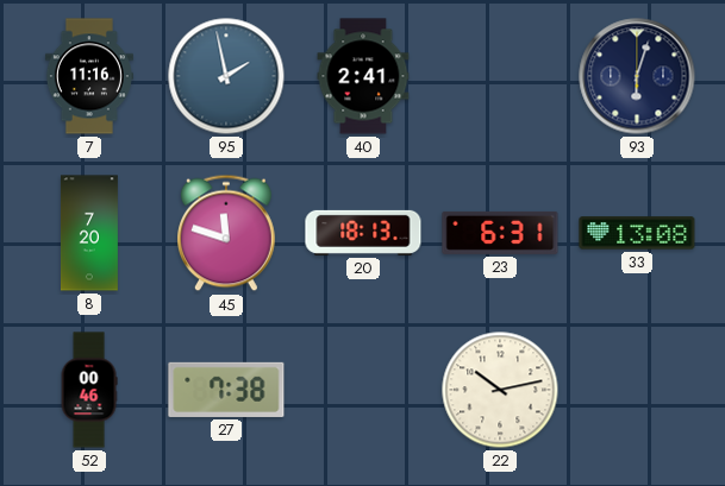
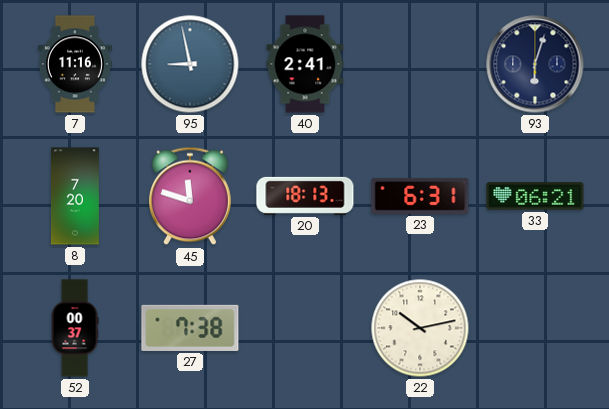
95: 1:58 -> 8:58 (190, 64)
33: 13:08 -> 06:21 (535, 196)
52: 00:46 -> 00:37 (75, 328)
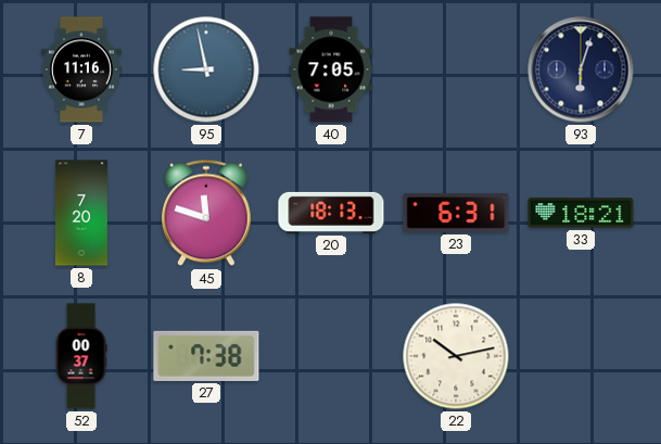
40: 2:41 -> 7:05 (331, 69)
33: 06:21 -> 18:21 (581, 213)
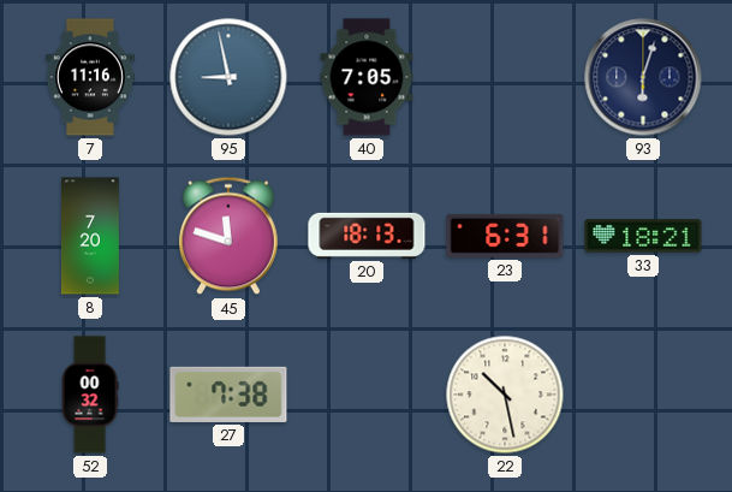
52: 00:37 -> 00:32 (90, 395)
22: 10:13 -> 10:28 (505, 395)
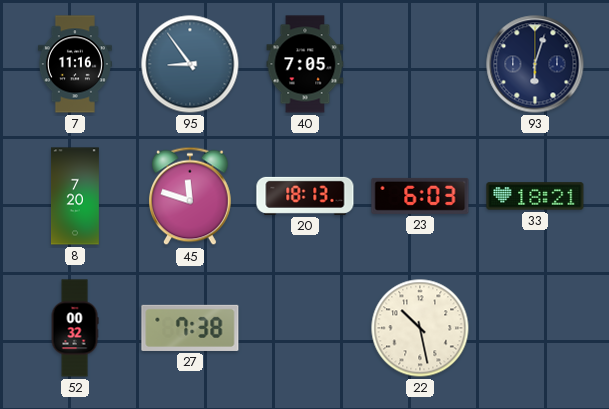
95: 8:58 -> 8:54 (190, 64)
23: 6:31 -> 6:03 (420, 196)
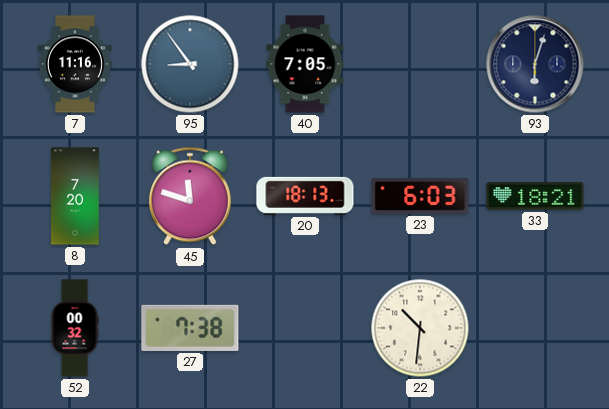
22: 10:28 -> 10:31 (420, 328)
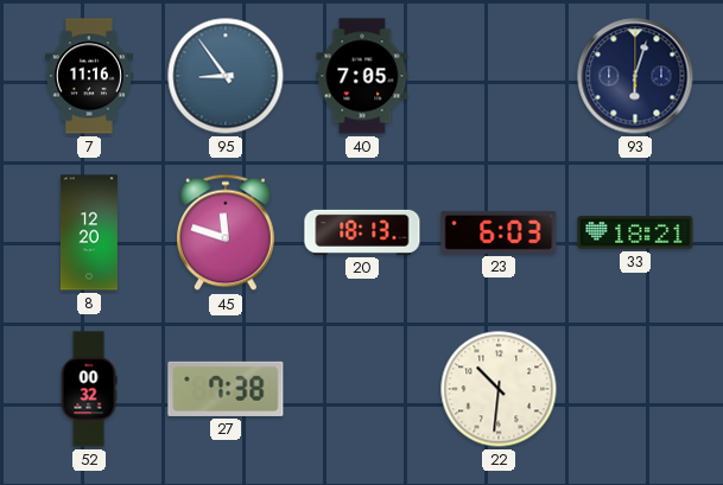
8: 7:20 -> 12:20 (89, 232)
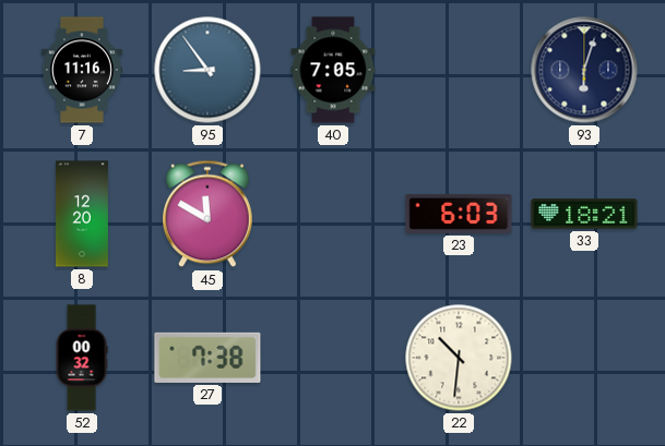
45: 11:48 -> 11:50 (209, 214)
20: 18:13 -> none (362, 232)
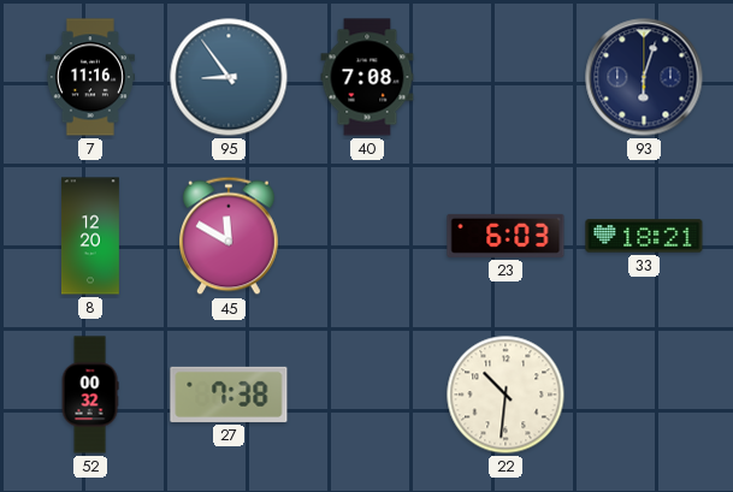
40: 7:05 -> 7:08 (367, 77)
